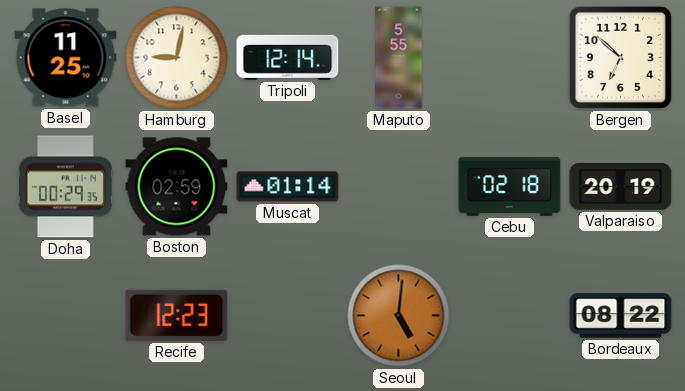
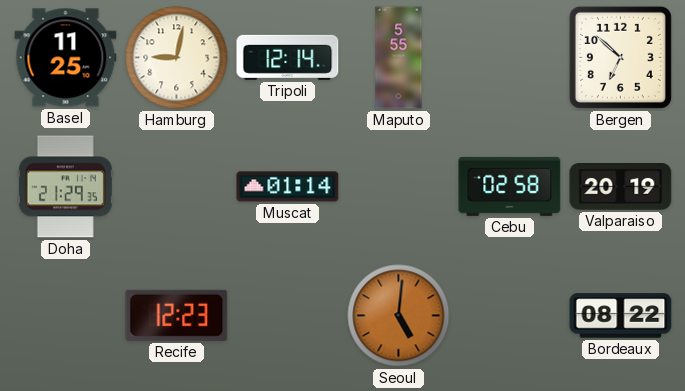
Doha: 00:29 -> 21:29 (65, 187)
Boston: 02:59 -> none (177, 187)
Cebu: 02:18 -> 02:58 (510, 186)
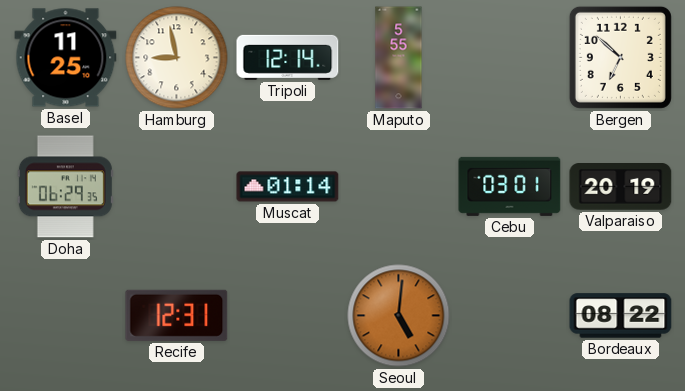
Hamburg: 9:02 -> 8:58 (177, 58)
Doha: 21:29 -> 06:29 (65, 187)
Cebu: 02:58 -> 03:01 (510, 186)
Recife: 12:23 -> 12:31 (177, 315)
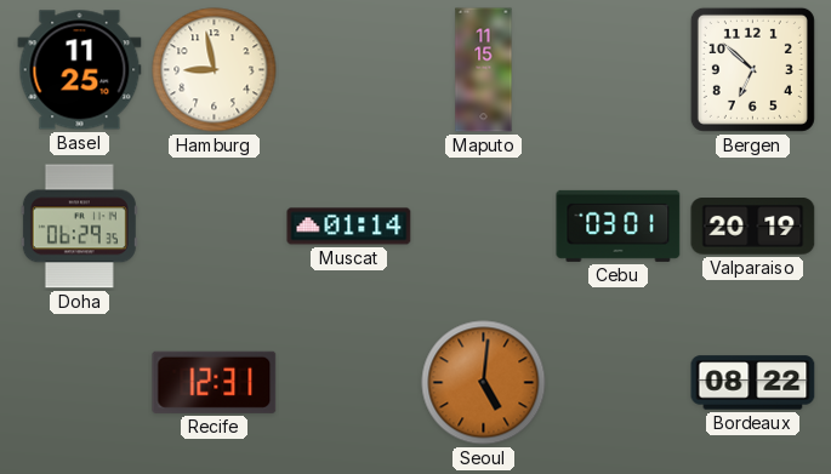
Tripoli: 12:14 -> none (288, 57)
Maputo: 5:55 -> 11:15 (484, 70)
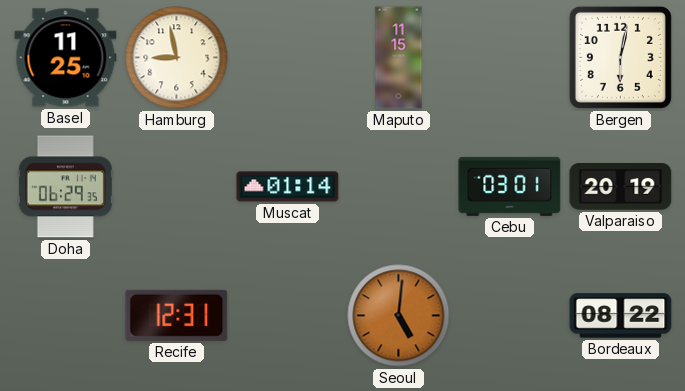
Bergen: 6:52 -> 6:02 (620, 57)
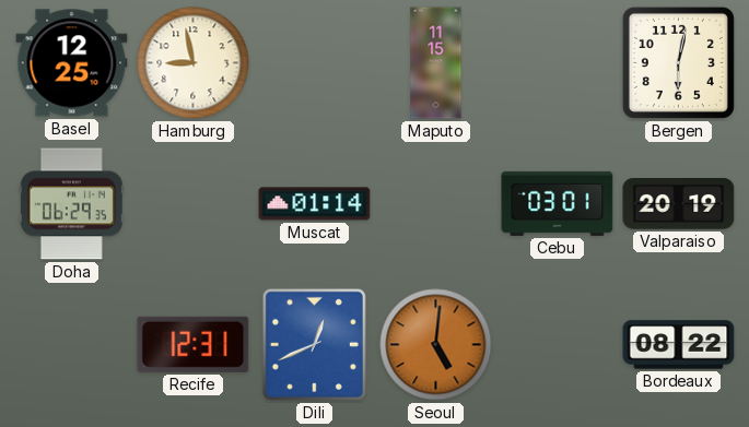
Basel: 11:25 -> 12:25 (72, 63)
Dili: none -> 12:41 (314, 344)
